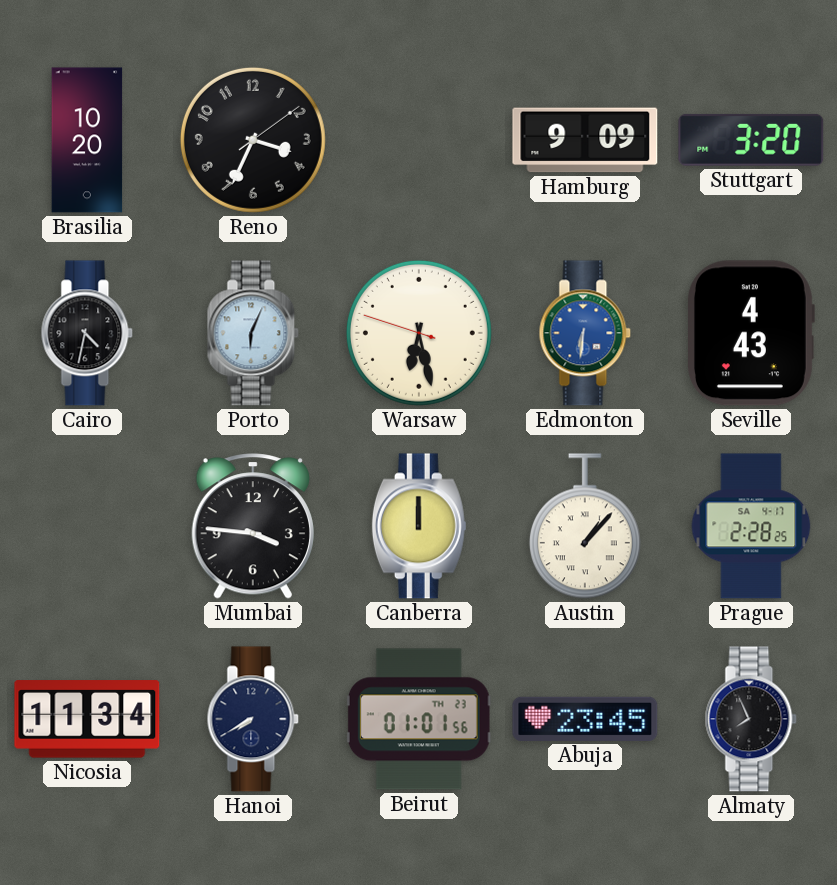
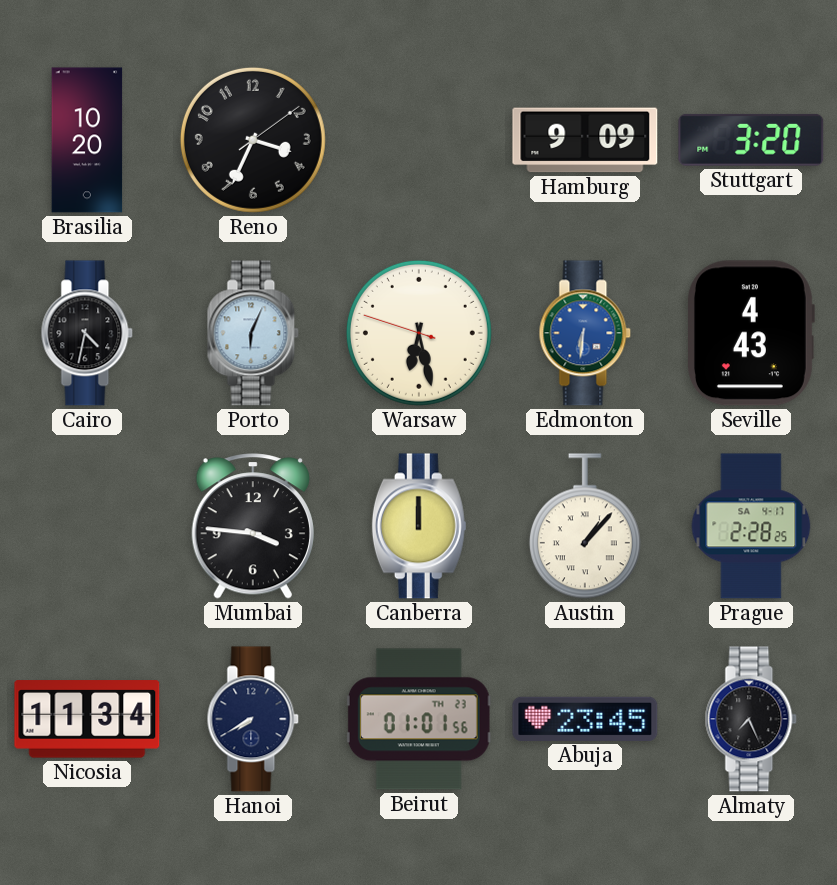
Almaty: 7:56 -> 7:26 (751, 719)
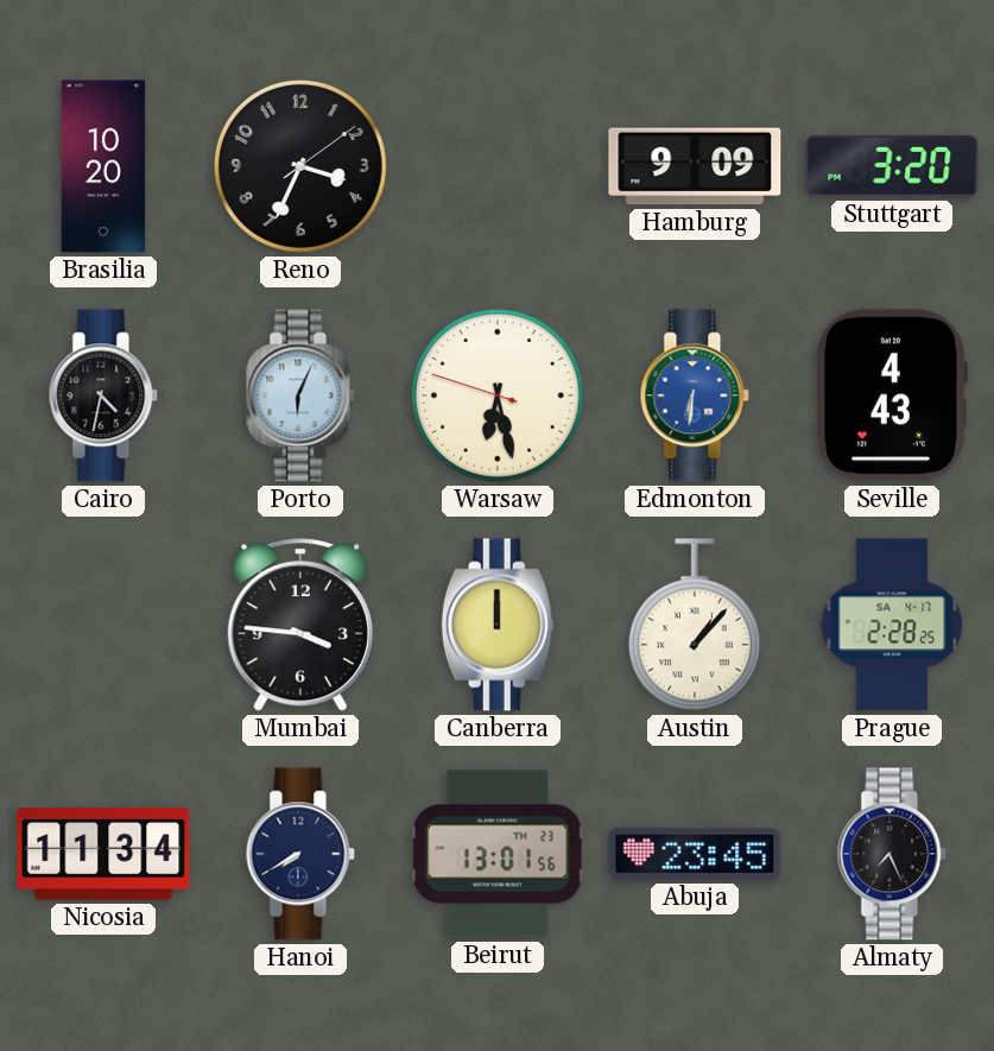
Beirut: 01:01 -> 13:01 (498, 854)
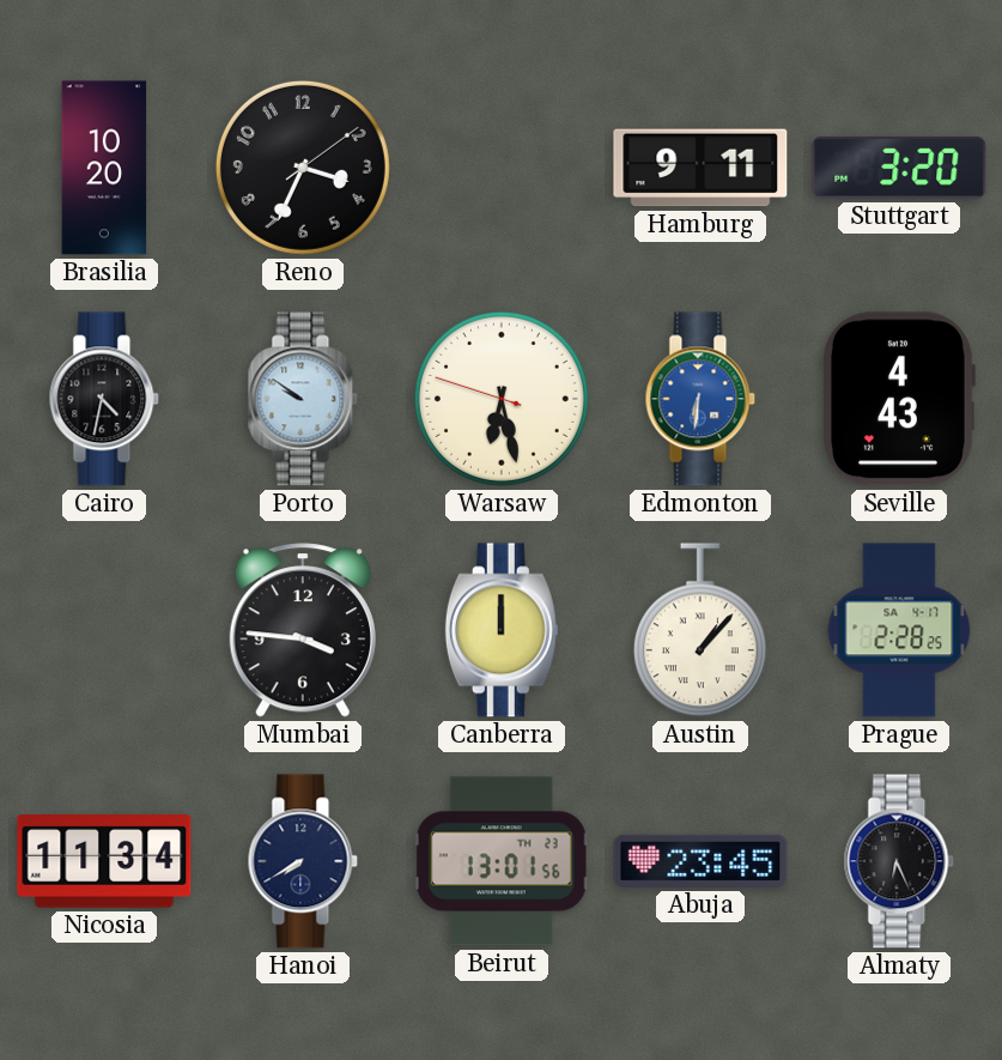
Hamburg: 9:09 -> 9:11 (700, 168)
Porto: 6:04 -> 9:51 (303, 399)
Almaty: 7:26 -> 6:26 (899, 861)
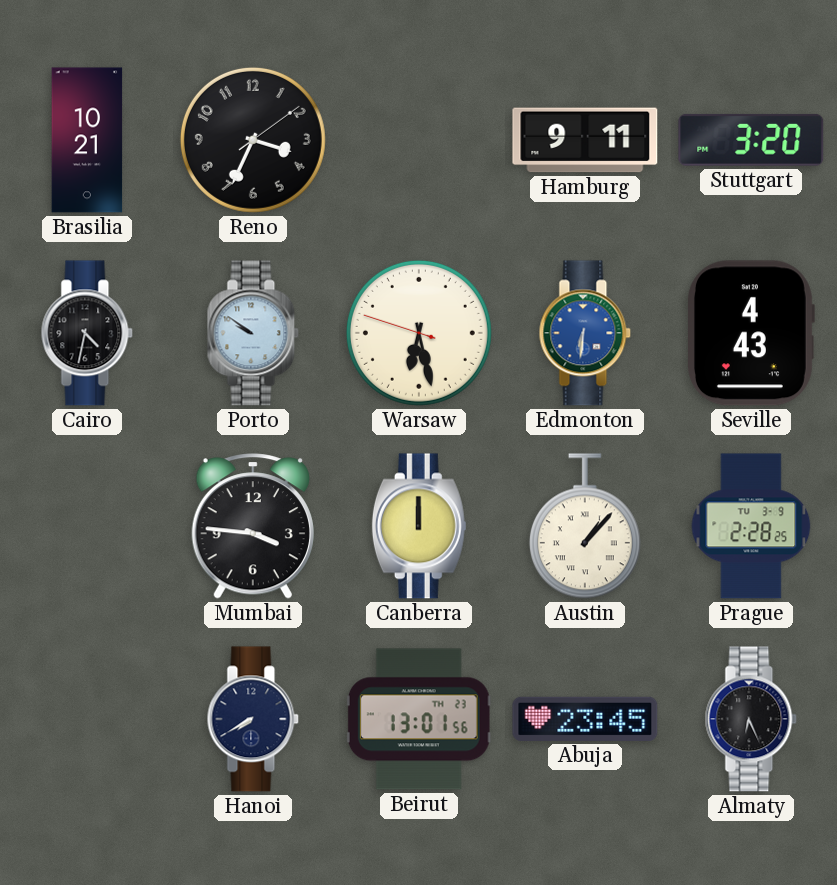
Brasilia: 10:20 -> 10:21 (87, 140)
Prague date: SA 4-17 -> TU 3-9 (751, 526)
Nicosia: 11:34 -> none (104, 861)
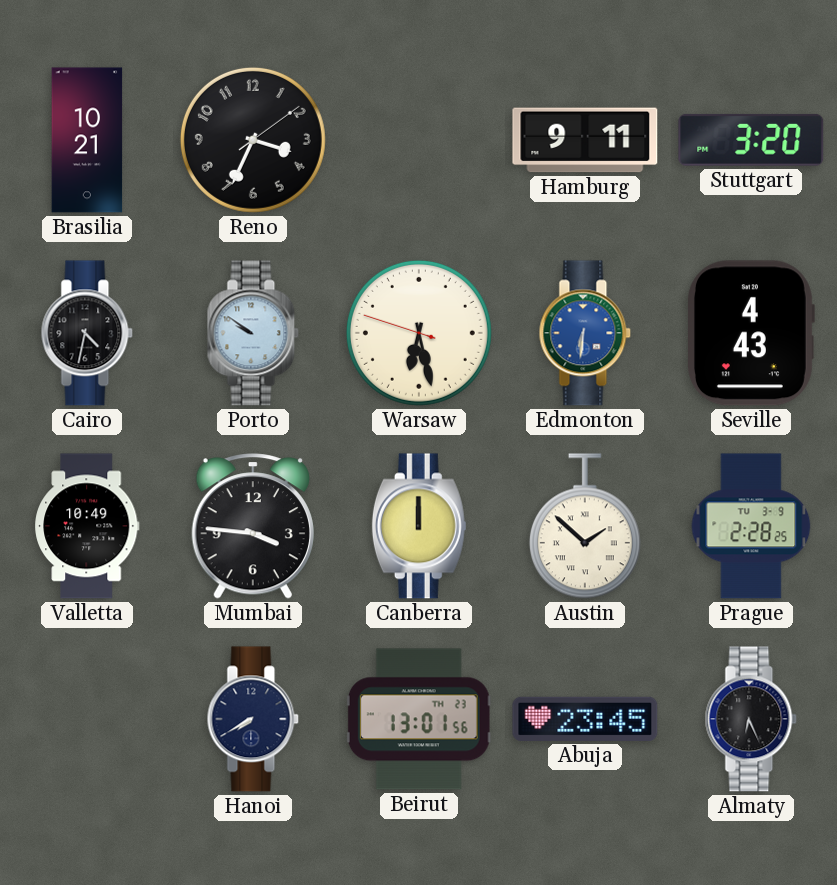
Valletta: none -> 10:49 (87, 526)
Austin: 1:07 -> 1:52 (585, 526)
